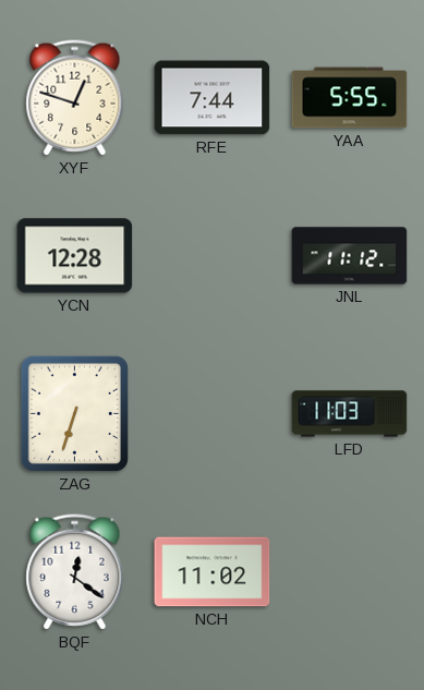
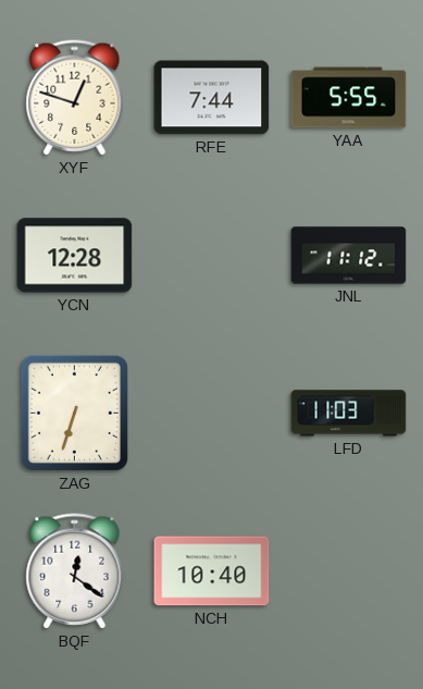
NCH: 11:02 -> 10:40 (212, 571)
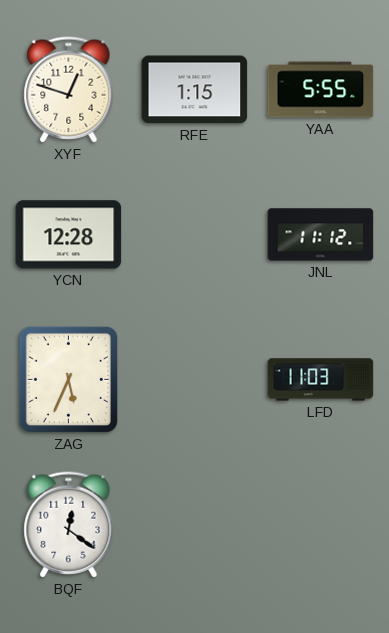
RFE: 7:44 -> 1:15 (195, 90)
ZAG: 6:33 -> 5:34 (68, 379)
NCH: 10:40 -> none (212, 571)
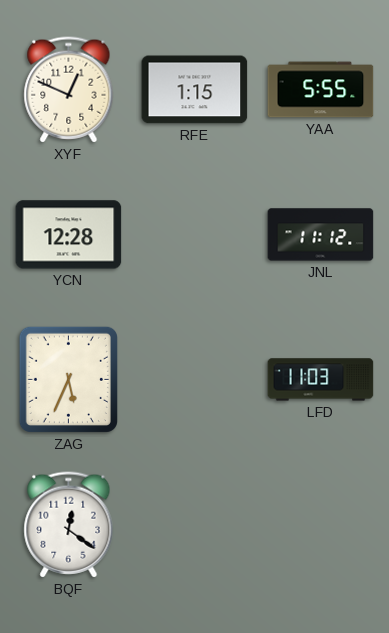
XYF: 12:48 -> 12:49 (69, 90)
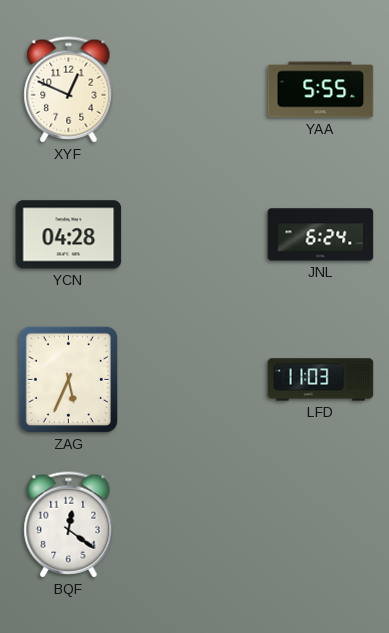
RFE: 1:15 -> none (195, 90)
YCN: 12:28 -> 04:28 (69, 235)
JNL: 11:12 -> 6:24 (321, 235)
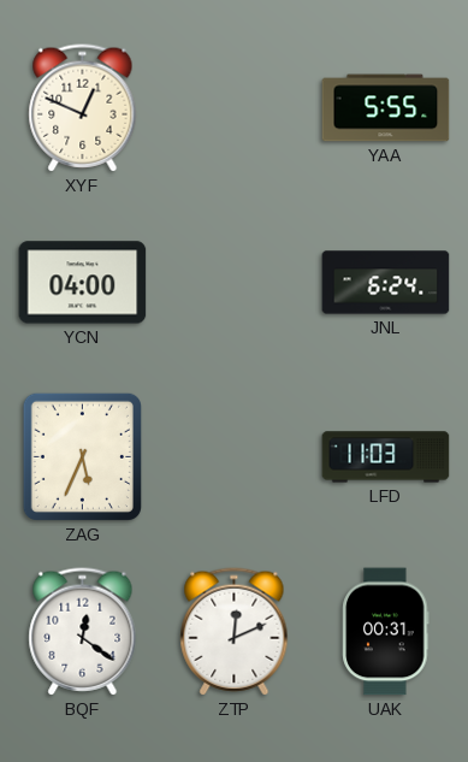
YCN: 04:28 -> 04:00 (83, 283)
ZTP: none -> 12:11 (235, 632)
UAK: none -> 00:31 (386, 632)
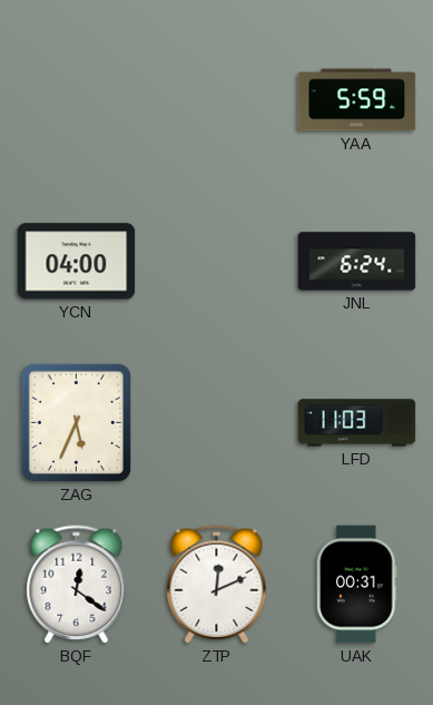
XYF: 12:49 -> none (83, 108)
YAA: 5:55 -> 5:59 (357, 100)
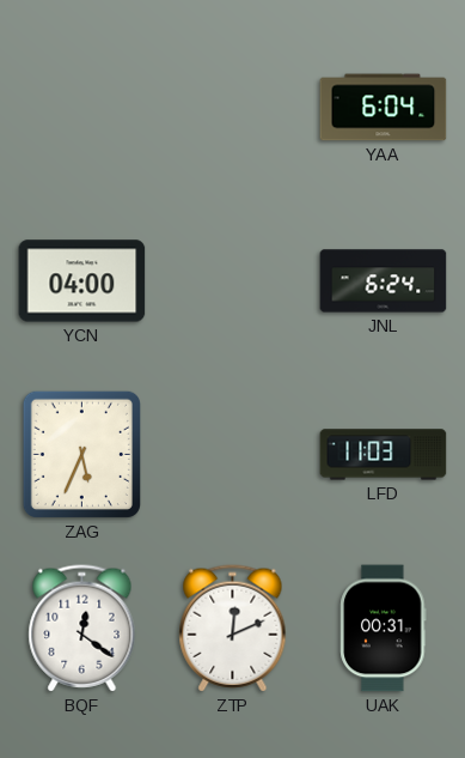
YAA: 5:59 -> 6:04 (384, 108)
